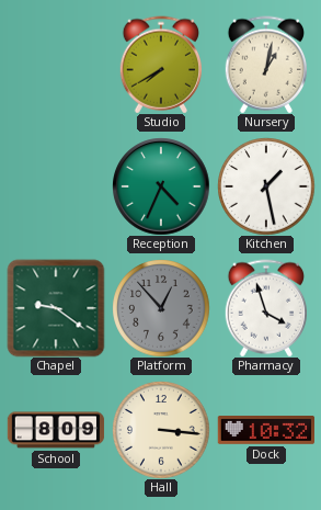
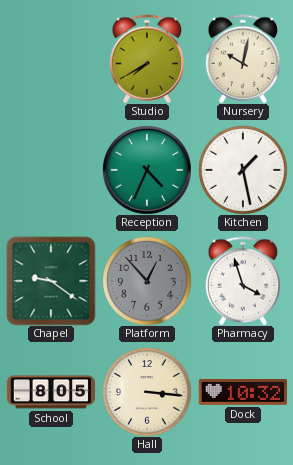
Nursery: 1:02 -> 10:02 (242, 59)
School: 8:09 -> 8:05 (51, 392)
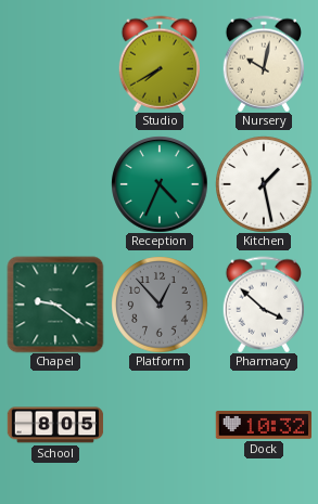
Pharmacy: 3:57 -> 3:52 (263, 305)
Hall: 3:16 -> none (147, 392)
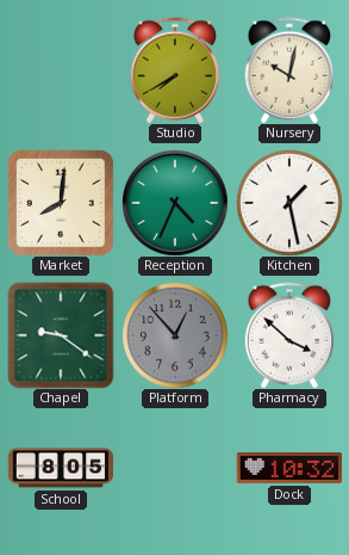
Market: none -> 8:01 (61, 203)
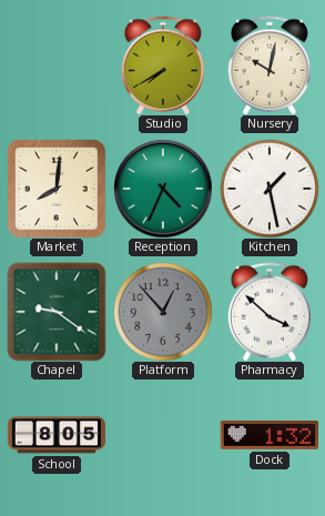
Dock: 10:32 -> 1:32 (268, 436)
